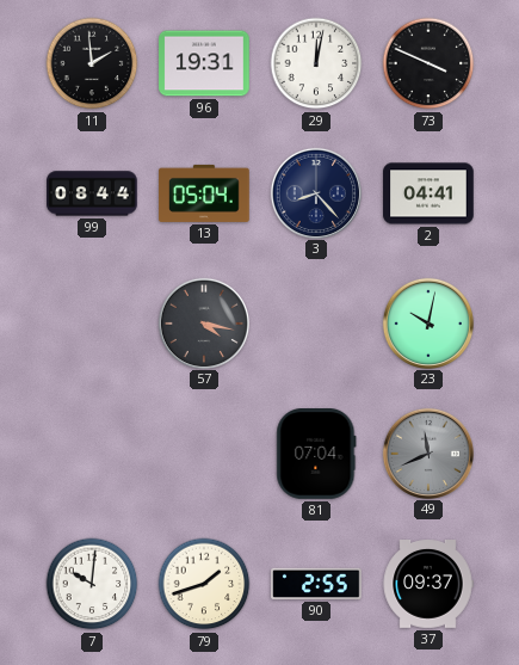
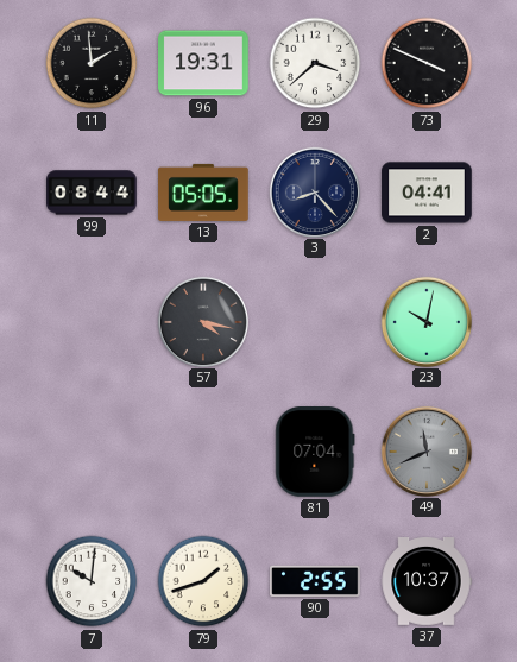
29: 12:02 -> 3:38 (315, 63)
13: 05:04 -> 05:05 (203, 193)
37: 09:37 -> 10:37 (427, 582)
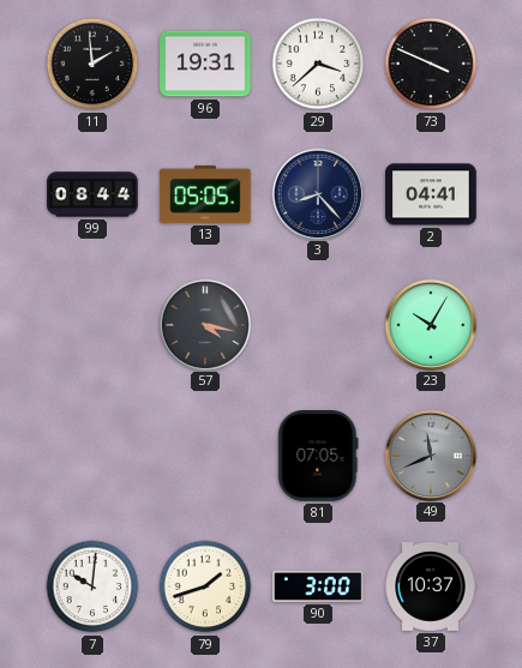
23: 10:02 -> 10:05 (430, 324)
81: 07:04 -> 07:05 (318, 456)
90: 2:55 -> 3:00 (318, 586)
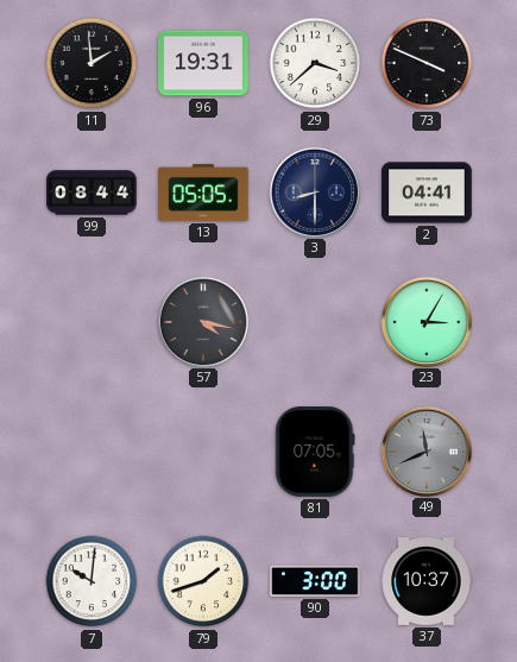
3: 8:23 -> 8:30 (314, 191)
23: 10:05 -> 3:05 (425, 321)
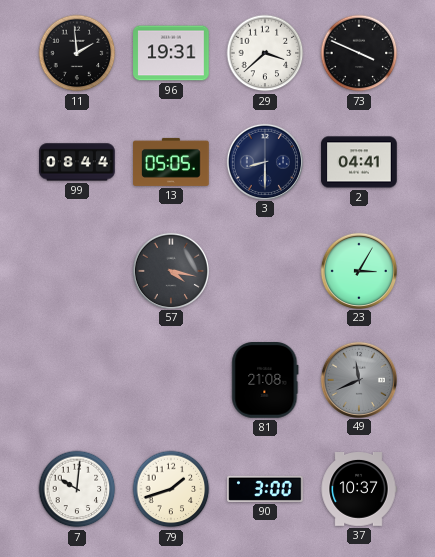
81: 07:05 -> 21:08 (265, 380)
